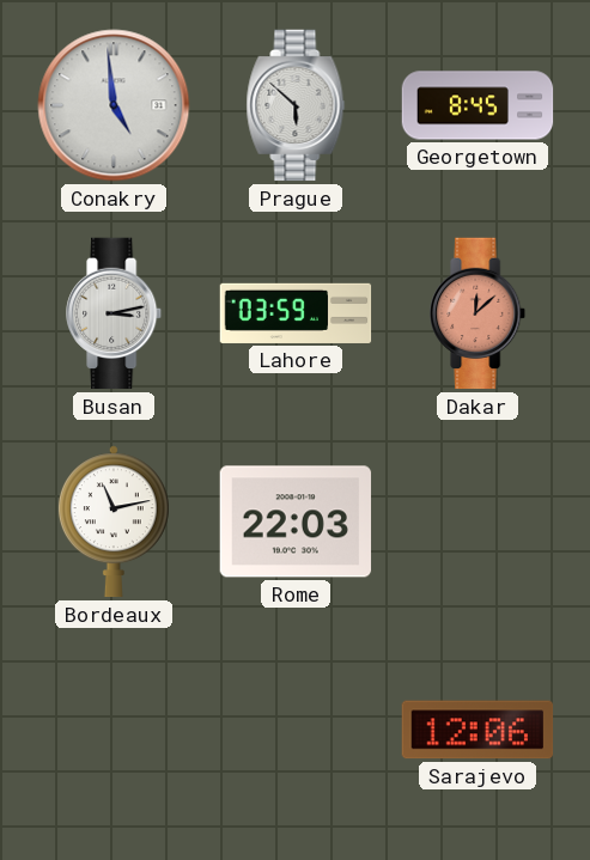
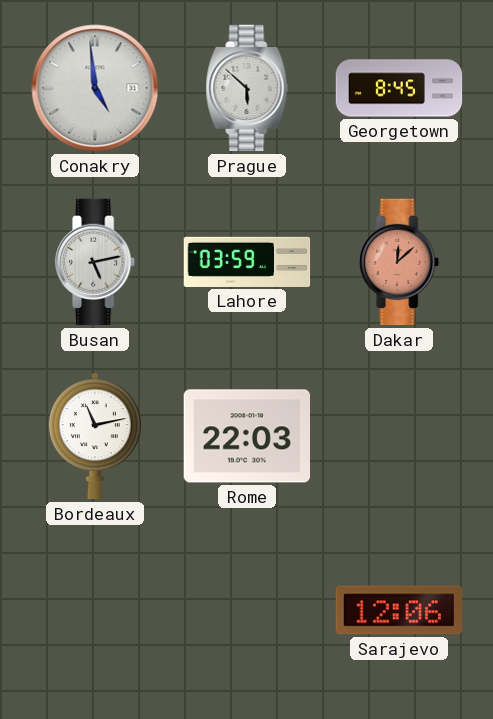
Busan: 3:13 -> 5:13 (96, 262)
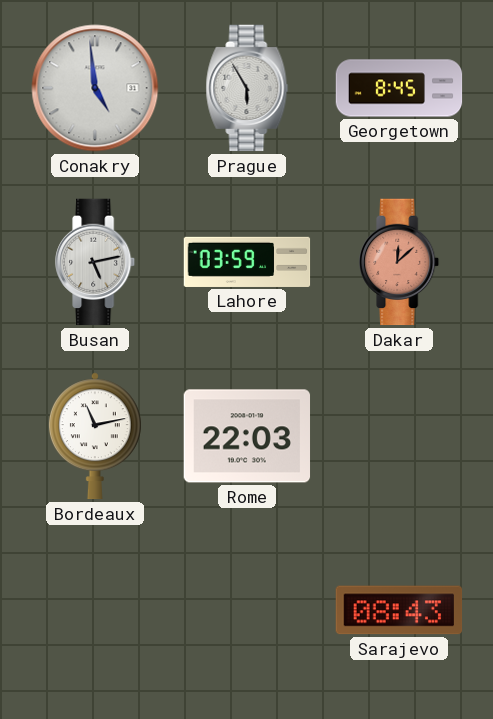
Prague: 5:52 -> 5:55 (247, 88)
Sarajevo: 12:06 -> 08:43 (399, 610)
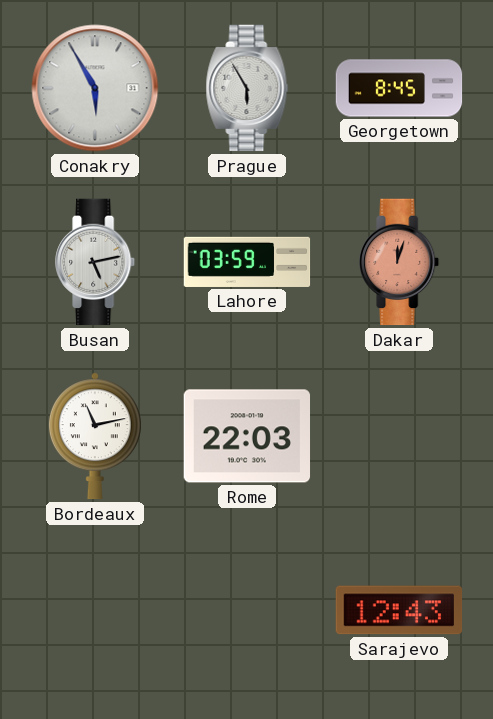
Conakry: 4:59 -> 5:55 (95, 88)
Dakar: 12:08 -> 12:03 (400, 262)
Sarajevo: 08:43 -> 12:43 (399, 610)
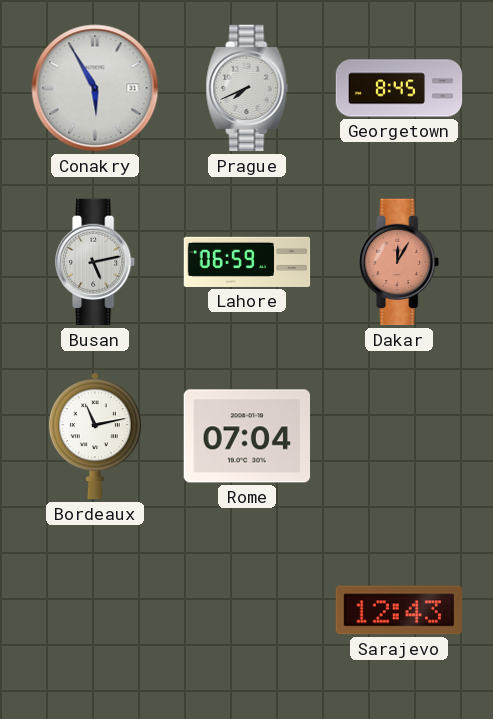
Prague: 5:55 -> 7:41 (247, 88)
Lahore: 03:59 -> 06:59 (247, 262)
Dakar: 12:03 -> 12:05 (400, 262)
Rome: 22:03 -> 07:04 (247, 436)
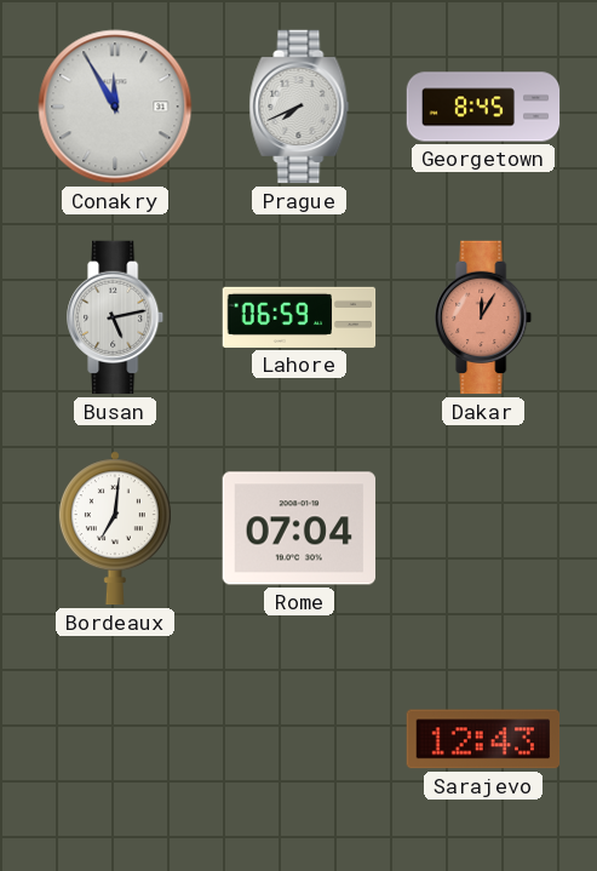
Conakry: 5:55 -> 11:55 (115, 107)
Bordeaux: 11:13 -> 7:01 (115, 528)
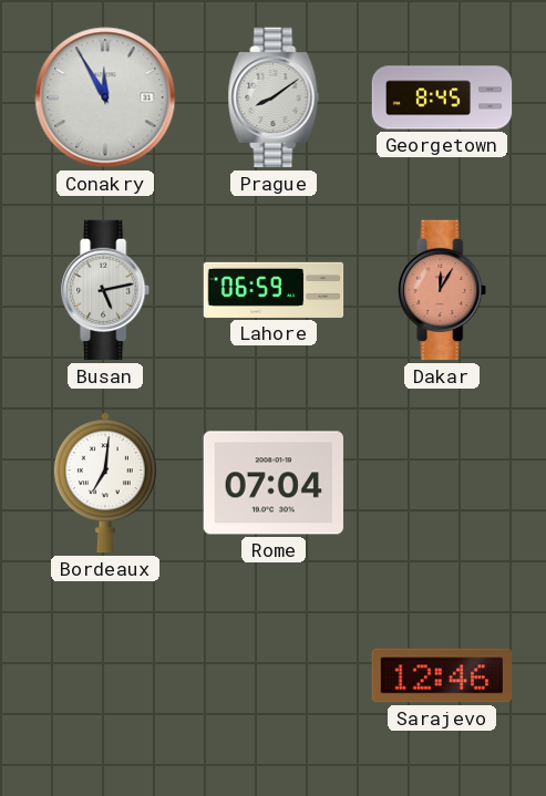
Prague: 7:41 -> 8:09 (274, 97)
Sarajevo: 12:43 -> 12:46 (442, 675)
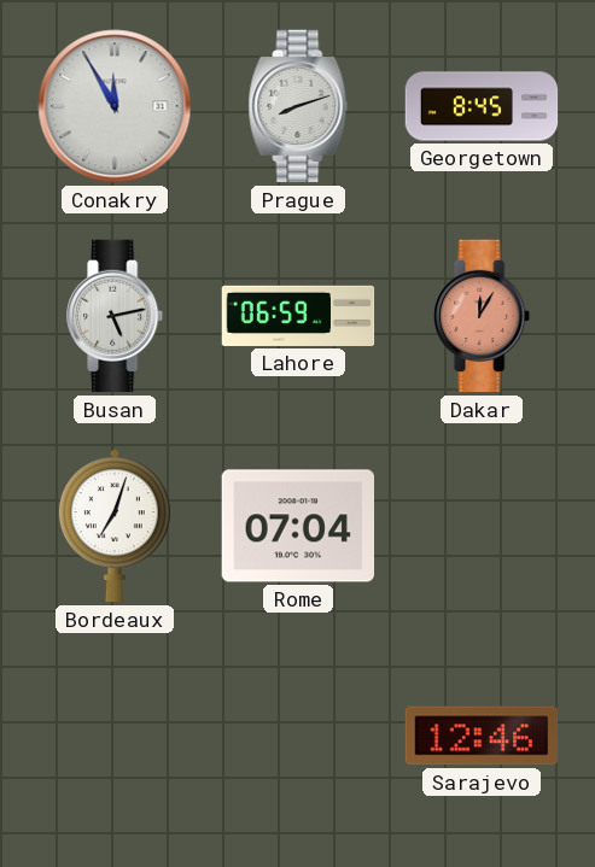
Prague: 8:09 -> 8:12 (298, 106)
Bordeaux: 7:01 -> 7:03 (115, 526)
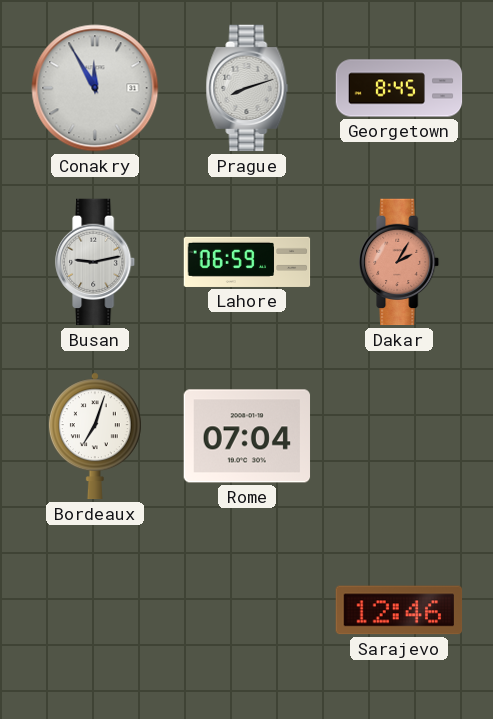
Busan: 5:13 -> 9:13 (96, 262)
Dakar: 12:05 -> 2:05 (400, 262)
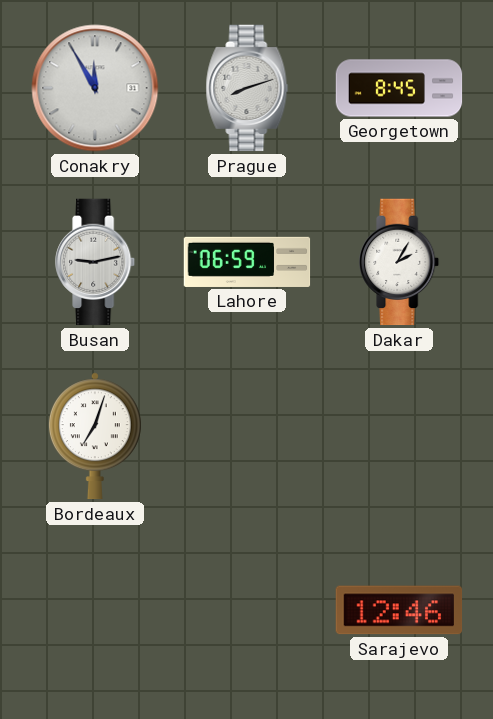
Dakar dial: salmon -> white (400, 262)
Rome: 07:04 -> none (247, 436)
